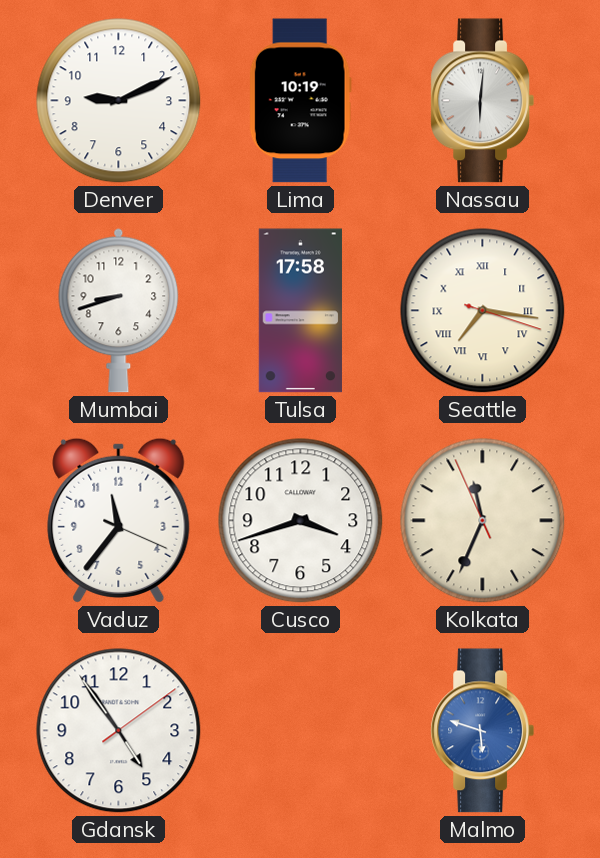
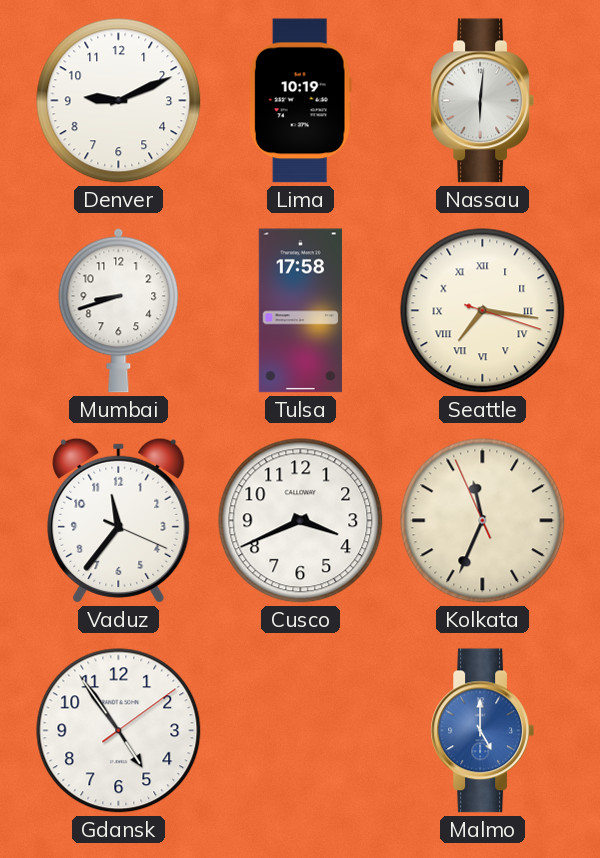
Cusco: 3:42 -> 3:41 (301, 521)
Malmo: 5:48 -> 5:00 (482, 731)
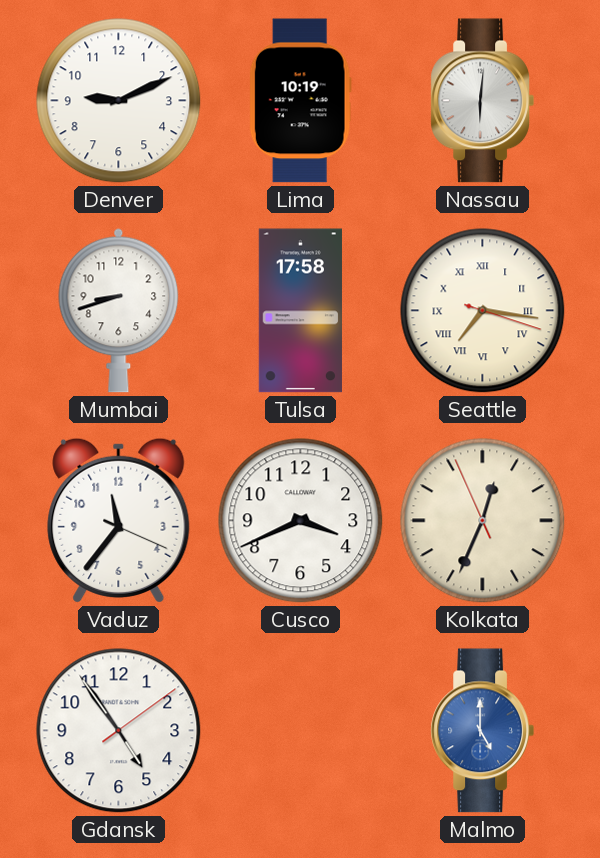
Kolkata: 11:33 -> 12:33 (483, 521)
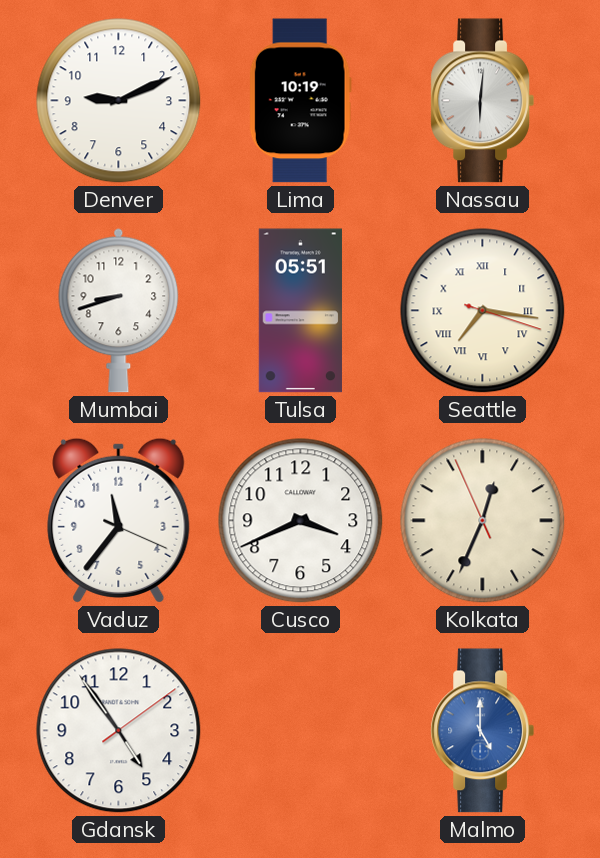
Tulsa: 17:58 -> 05:51 (300, 311)
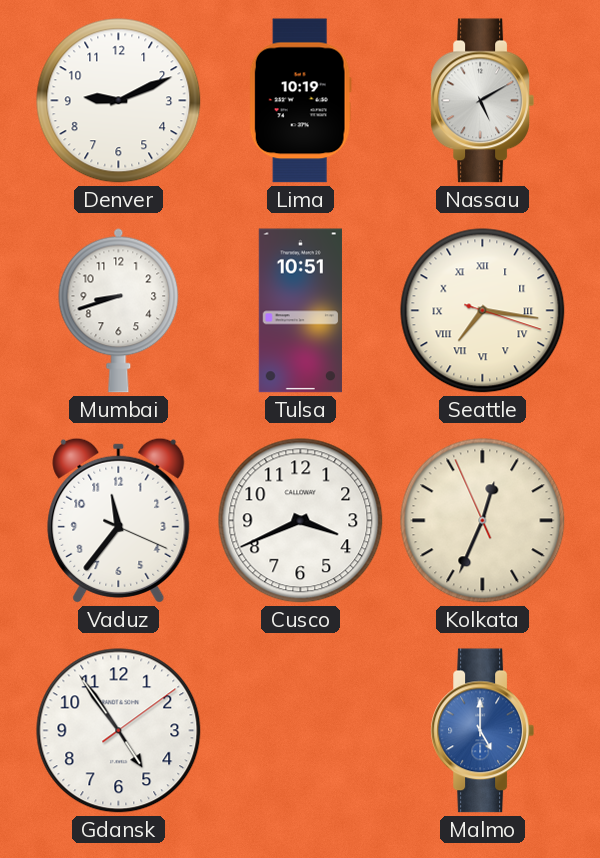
Nassau: 6:01 -> 5:10 (482, 101)
Tulsa: 05:51 -> 10:51 (300, 311)
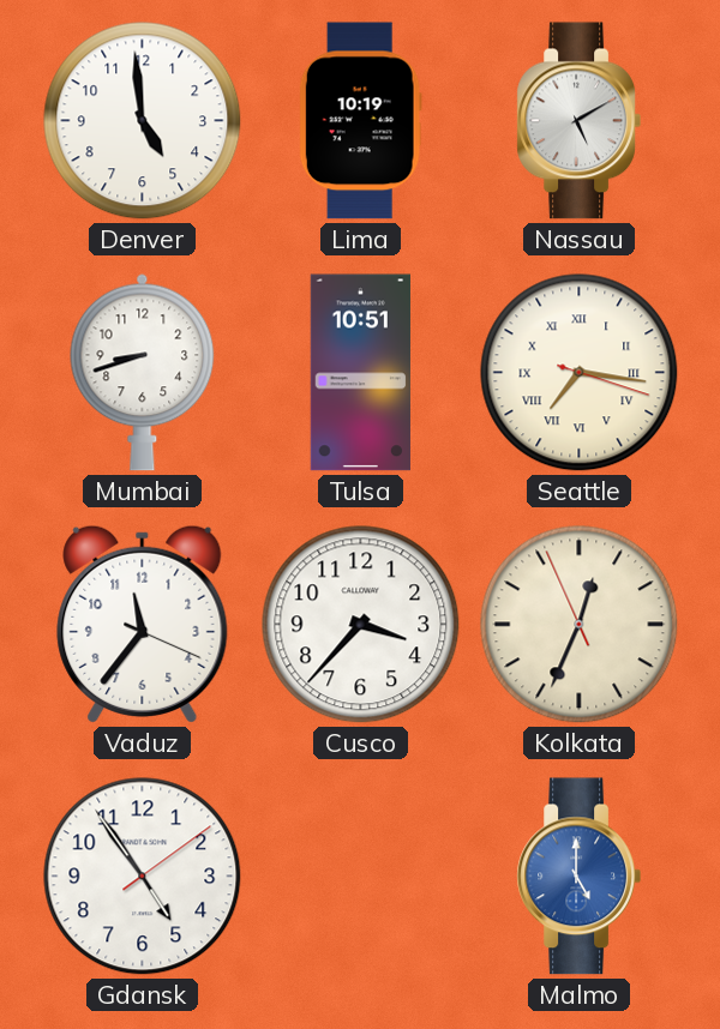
Denver: 9:11 -> 4:59 (143, 121)
Cusco: 3:41 -> 3:37 (361, 625)
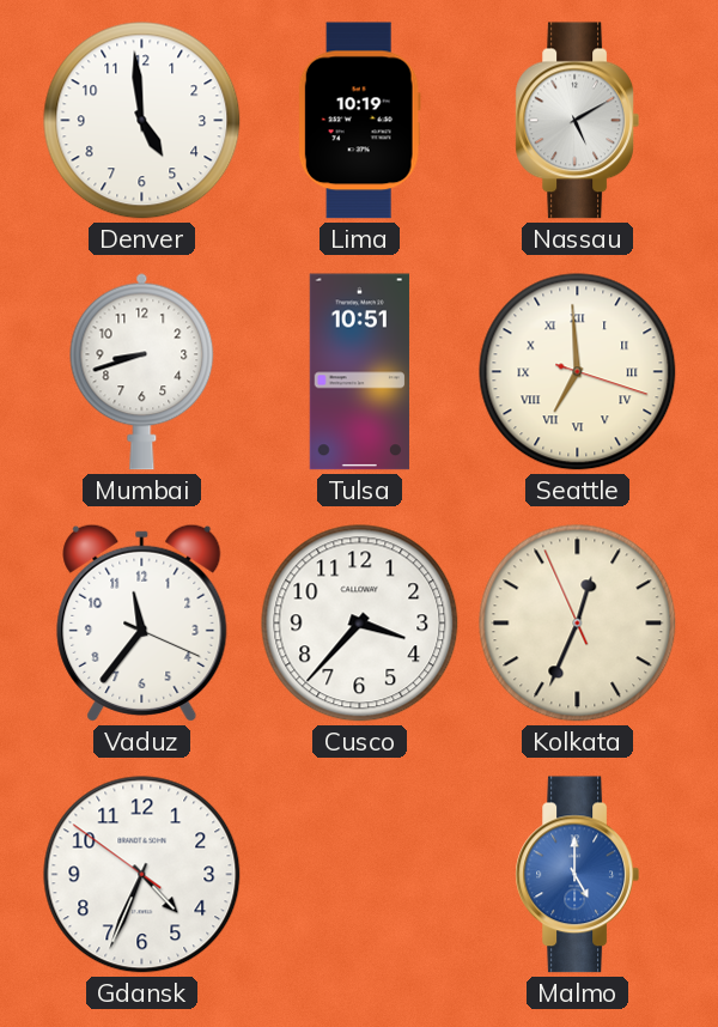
Seattle: 7:16 -> 6:59 (578, 372)
Gdansk: 4:54 -> 4:33 (142, 875)
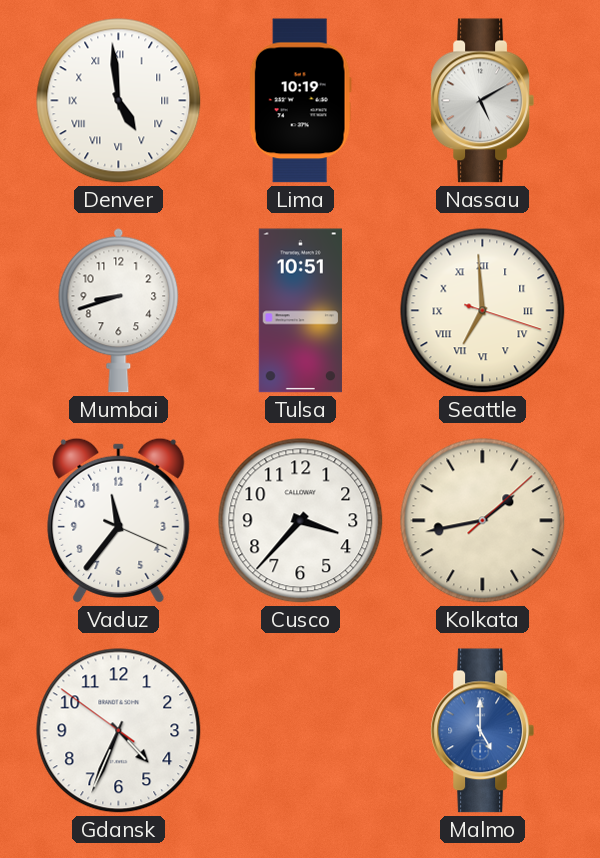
Denver numerals: Arabic -> Roman (119, 101)
Kolkata: 12:33 -> 1:43 (483, 521)
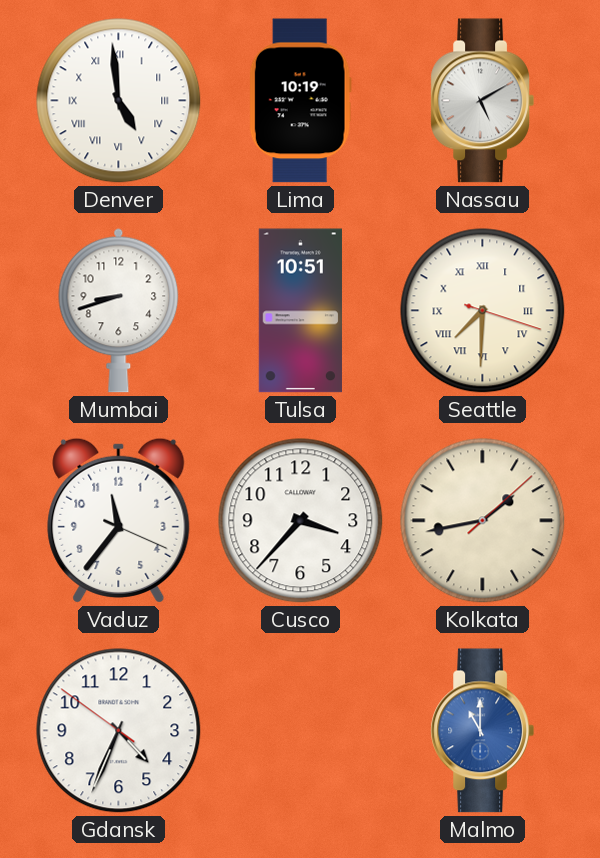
Seattle: 6:59 -> 7:30 (483, 311)
Malmo: 5:00 -> 11:00 (482, 731)
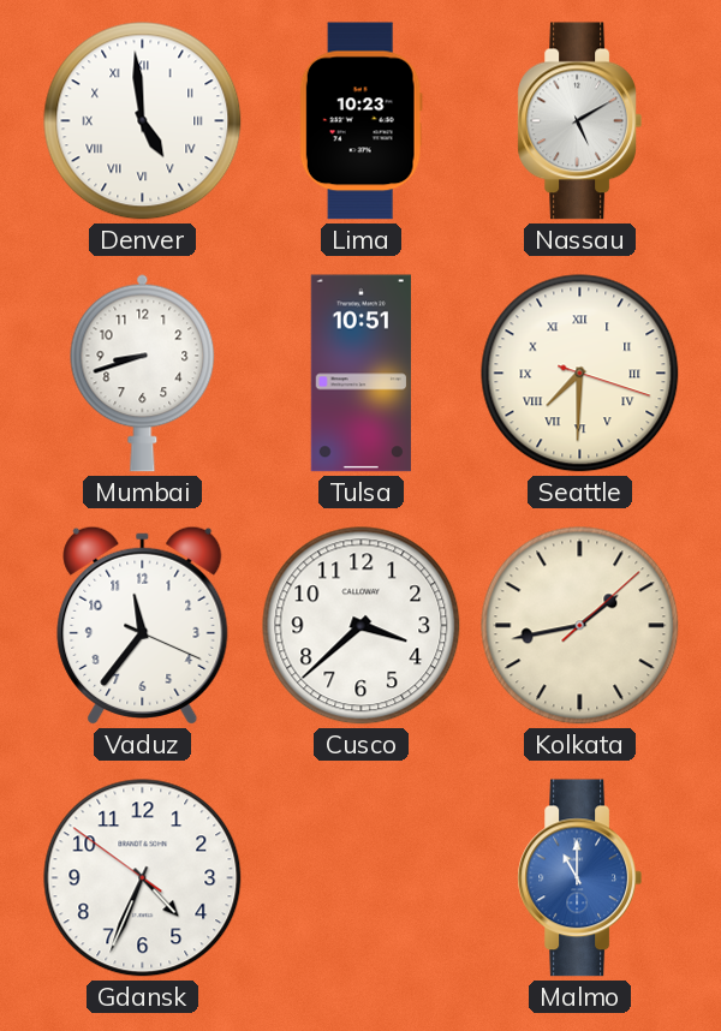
Lima: 10:19 -> 10:23 (360, 121)
Cusco: 3:37 -> 3:38 (362, 626)
